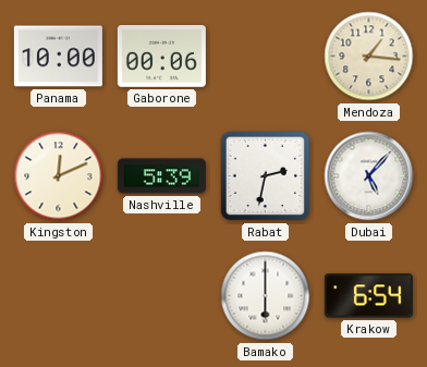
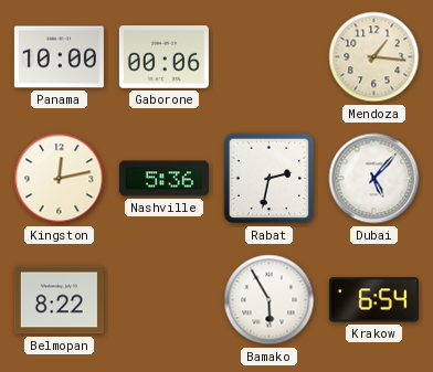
Kingston: 12:11 -> 12:13 (60, 179)
Nashville: 5:39 -> 5:36 (163, 179)
Belmopan: none -> 8:22 (59, 300)
Bamako: 6:00 -> 5:55 (270, 300)
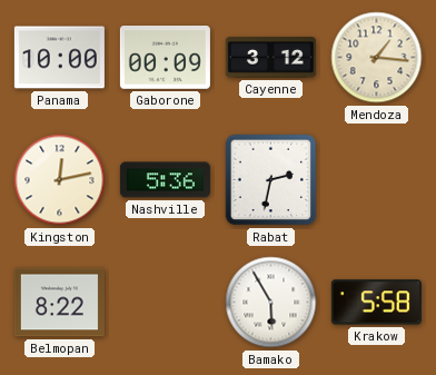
Gaborone: 00:06 -> 00:09 (165, 58)
Cayenne: none -> 3:12 (270, 58)
Dubai: 5:07 -> none (374, 179)
Krakow: 6:54 -> 5:58 (376, 303)
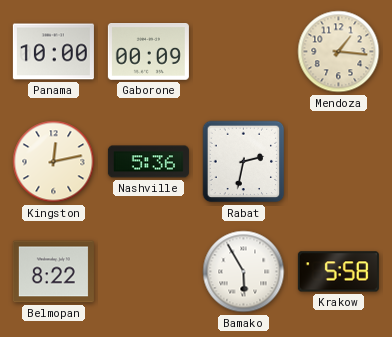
Cayenne: 3:12 -> none (270, 58)
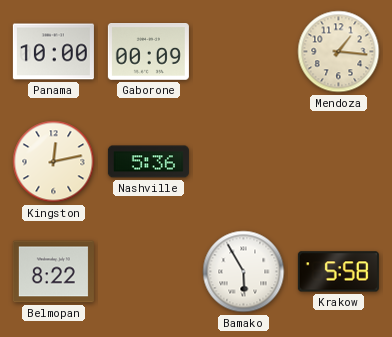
Rabat: 2:32 -> none (244, 162)
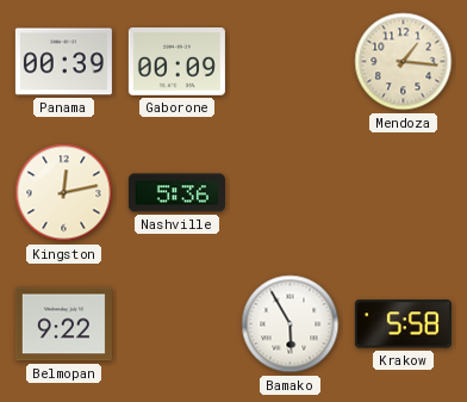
Panama: 10:00 -> 00:39 (63, 62)
Belmopan: 8:22 -> 9:22 (63, 324)
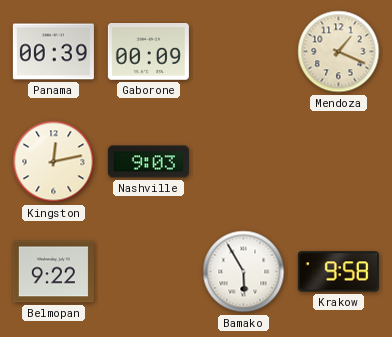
Mendoza: 1:16 -> 1:19 (339, 52)
Nashville: 5:36 -> 9:03 (148, 162)
Krakow: 5:58 -> 9:58 (338, 272)
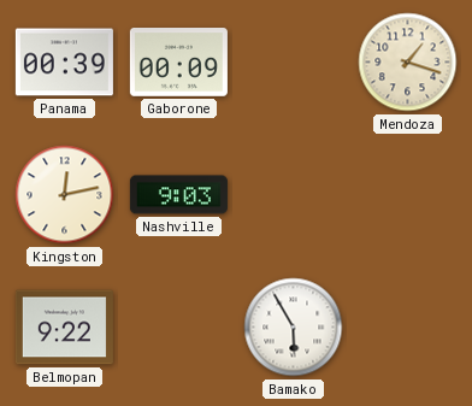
Mendoza: 1:19 -> 1:18 (408, 63)
Krakow: 9:58 -> none (338, 272)
